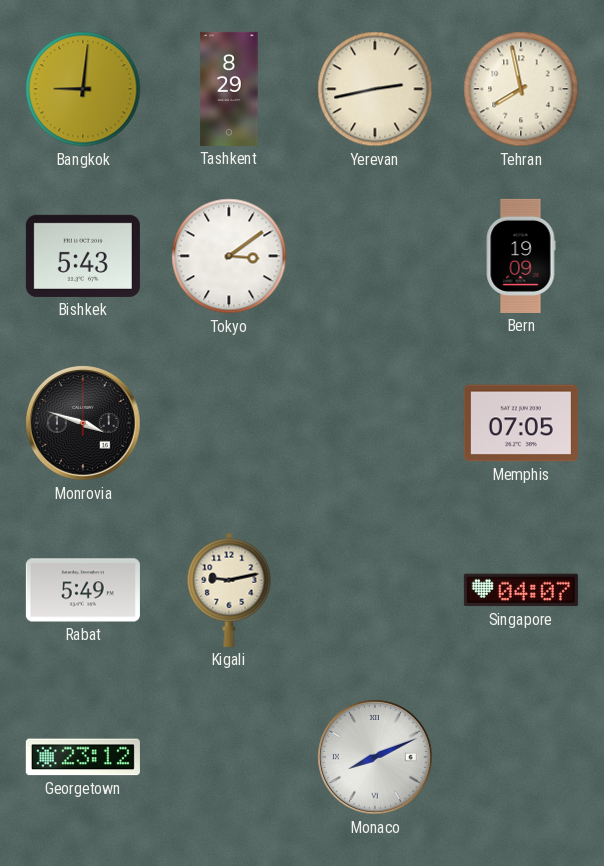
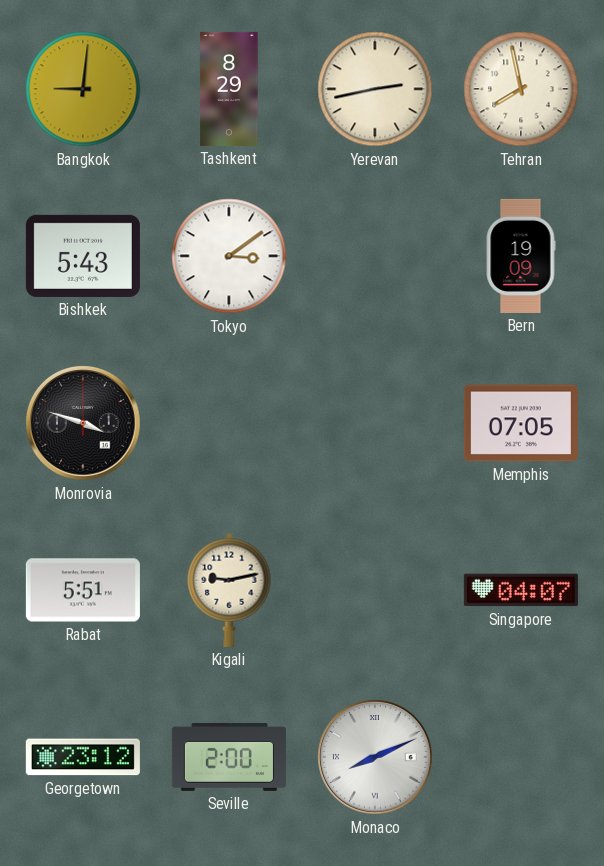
Rabat: 5:49 -> 5:51 (83, 590)
Seville: none -> 2:00 (229, 757)
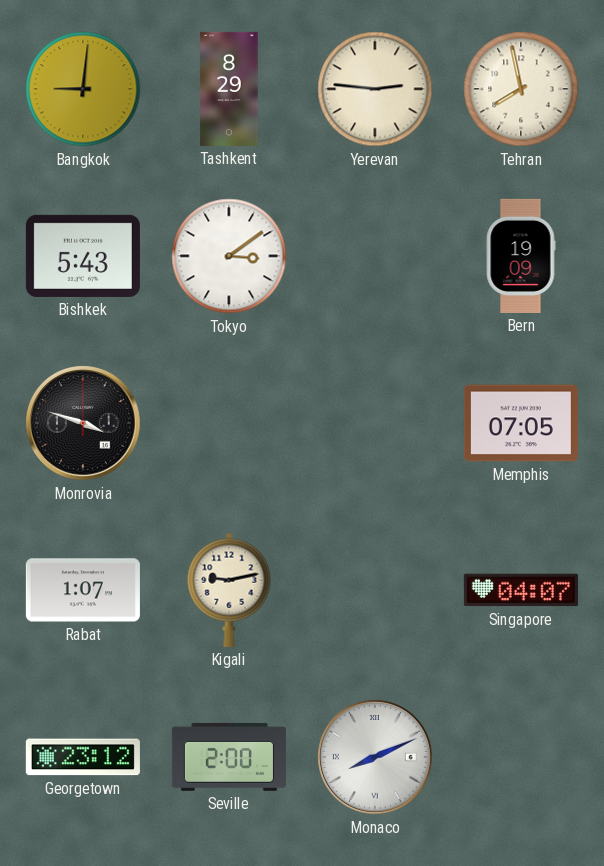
Yerevan: 2:43 -> 2:46 (375, 89)
Rabat: 5:51 -> 1:07 (83, 590)
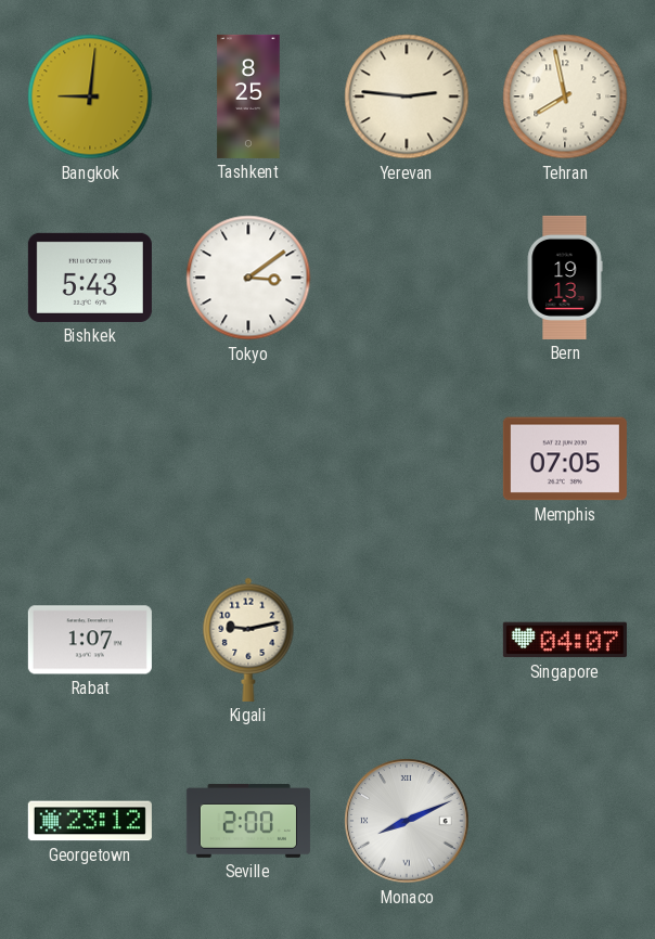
Tashkent: 8:29 -> 8:25 (248, 97)
Bern: 19:09 -> 19:13 (565, 278)
Monrovia: 3:48 -> none (84, 424)
